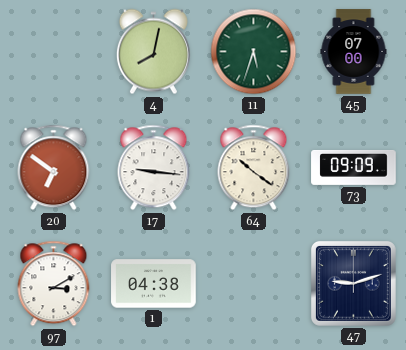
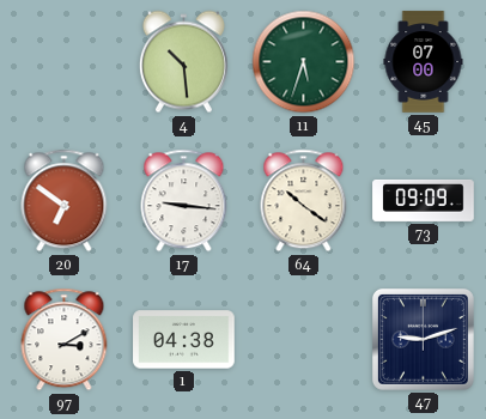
4: 8:02 -> 10:29 (183, 62)
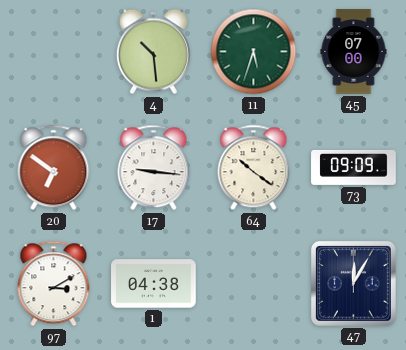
47: 9:12 -> 12:05 (353, 283)
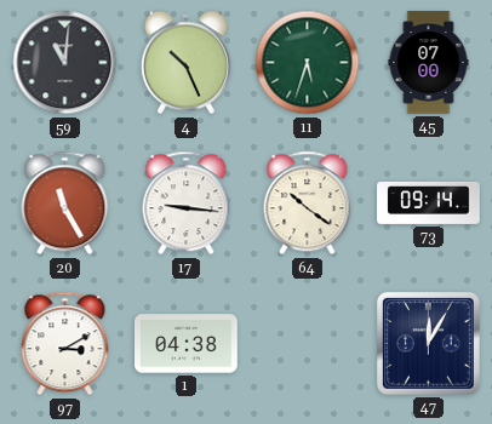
59: none -> 11:01 (65, 63)
4: 10:29 -> 10:26 (185, 63)
20: 6:51 -> 11:25 (65, 204)
73: 09:09 -> 09:14 (429, 202)
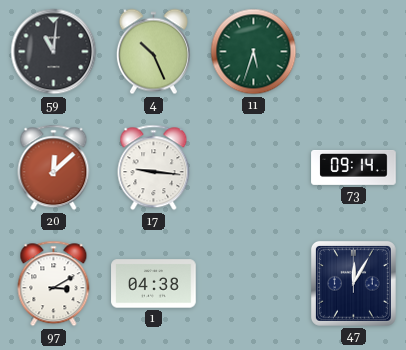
45: 07:00 -> none (429, 63)
20: 11:25 -> 12:08 (54, 168)
64: 10:21 -> none (308, 204)
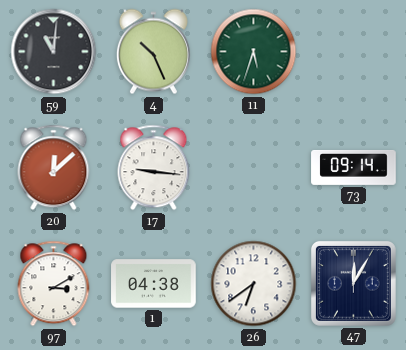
26: none -> 6:39 (254, 284)
